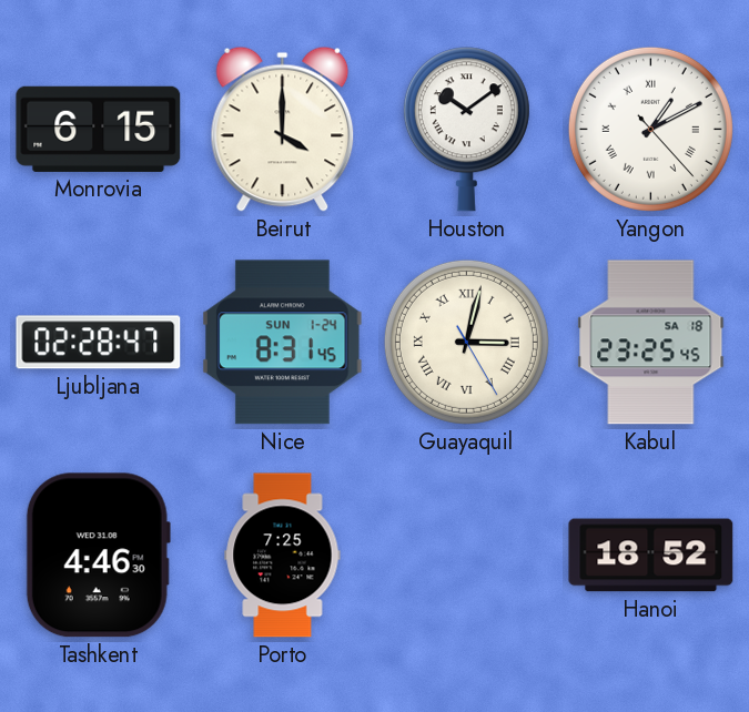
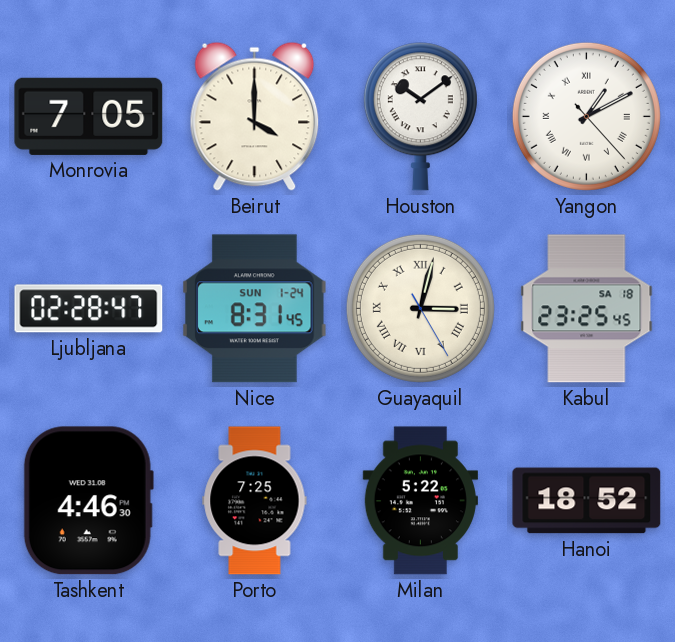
Monrovia: 6:15 -> 7:05 (89, 116)
Milan: none -> 5:22 (420, 501)
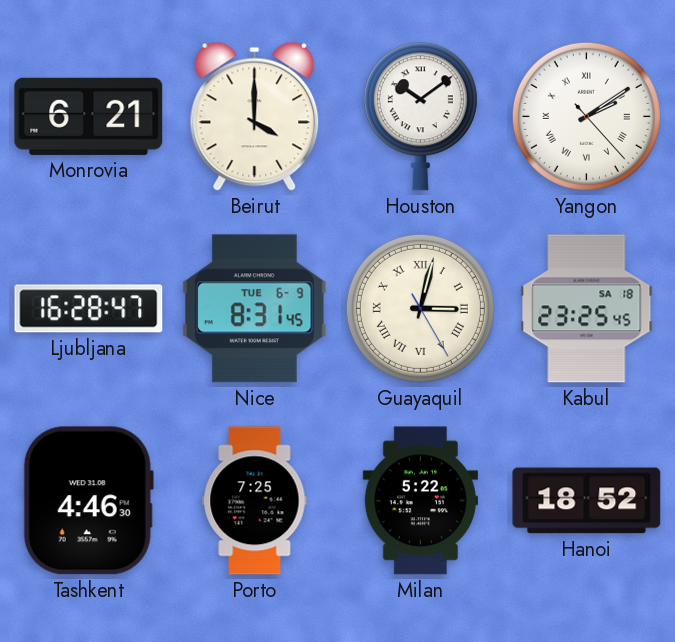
Monrovia: 7:05 -> 6:21 (89, 116)
Yangon: 1:10 -> 2:09 (586, 116)
Ljubljana: 02:28 -> 16:28 (89, 309)
Nice date: SUN 1-24 -> TUE 6-9 (255, 309)
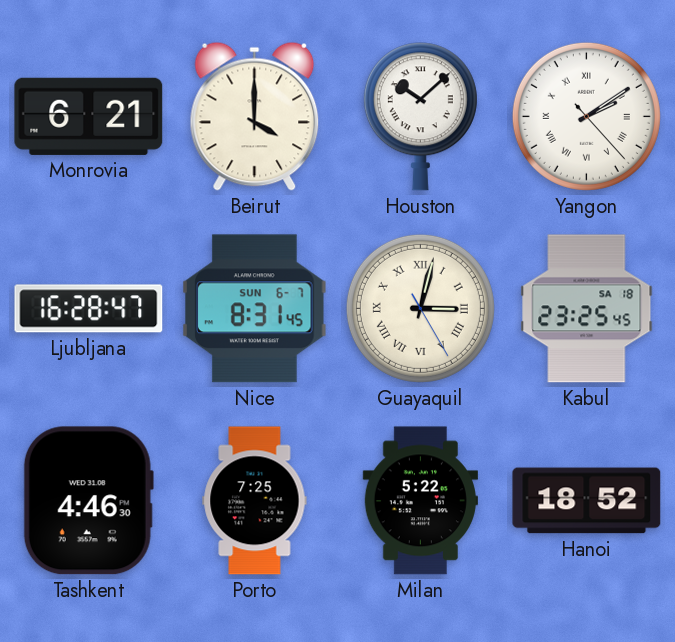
Houston: 10:09 -> 10:08 (420, 117)
Nice date: TUE 6-9 -> SUN 6-7 (255, 309)
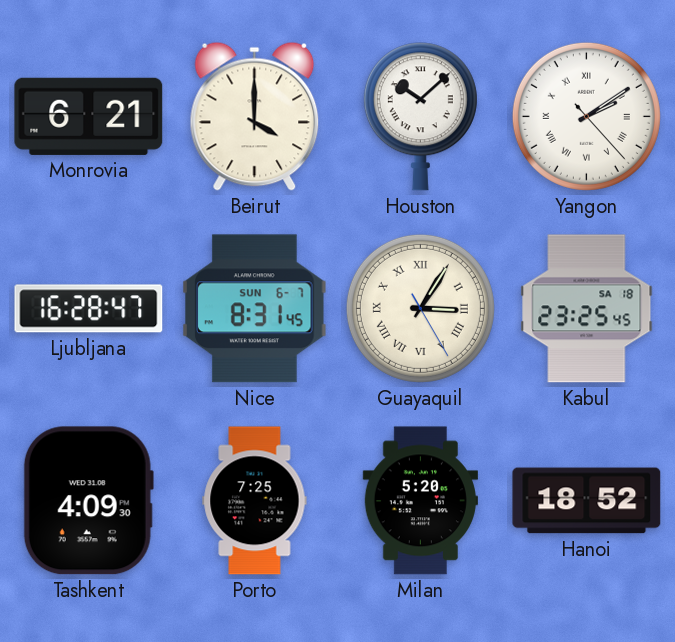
Guayaquil: 3:02 -> 3:05 (420, 308)
Tashkent: 4:46 -> 4:09 (88, 501)
Milan: 5:22 -> 5:20 (420, 501)
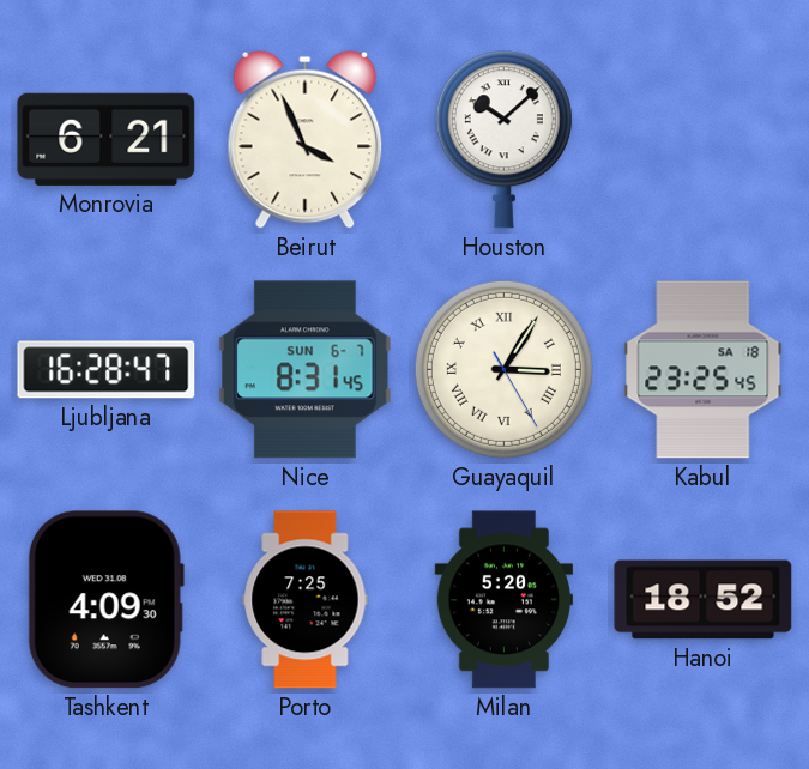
Beirut: 4:00 -> 3:56 (306, 139)
Yangon: 2:09 -> none (586, 116)
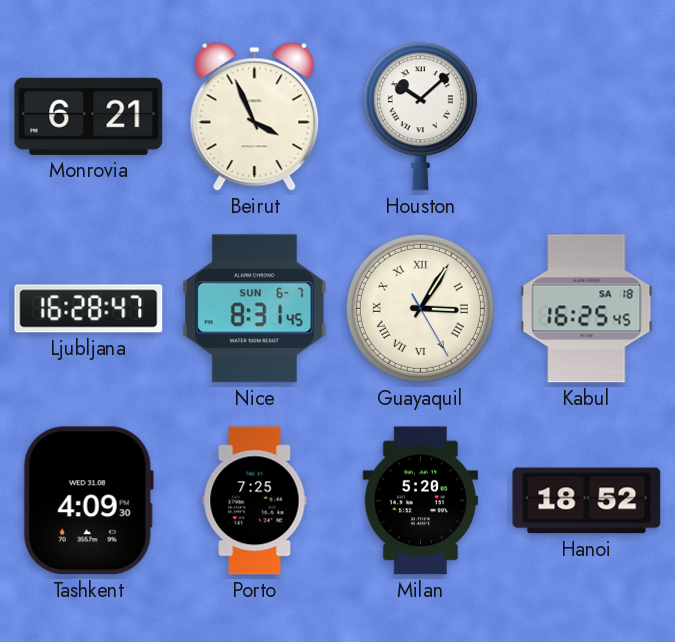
Kabul: 23:25 -> 16:25 (587, 309)
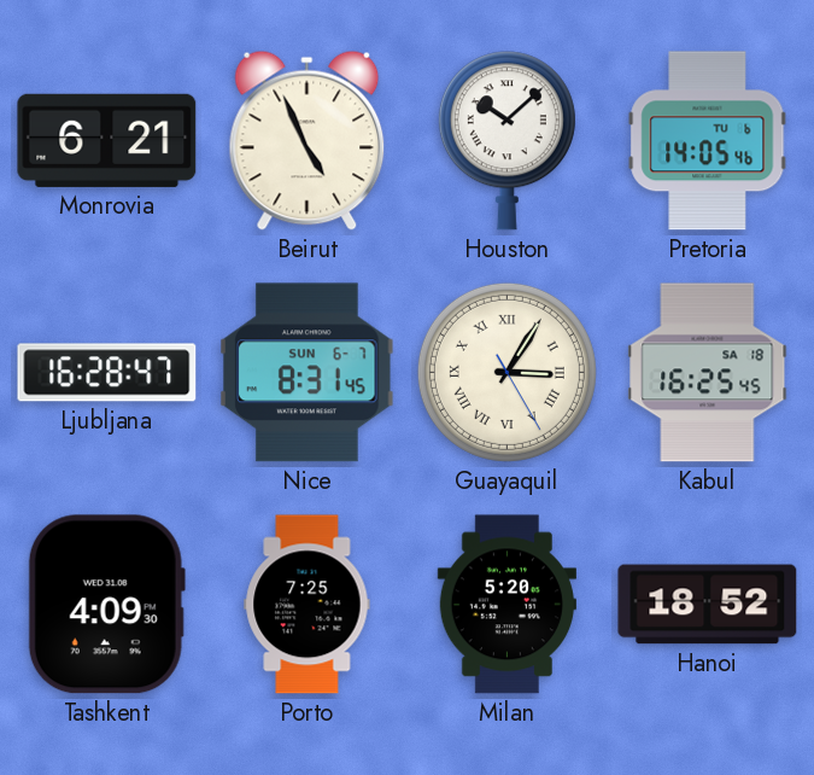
Beirut: 3:56 -> 4:56 (308, 140)
Pretoria: none -> 14:05 (708, 141)
